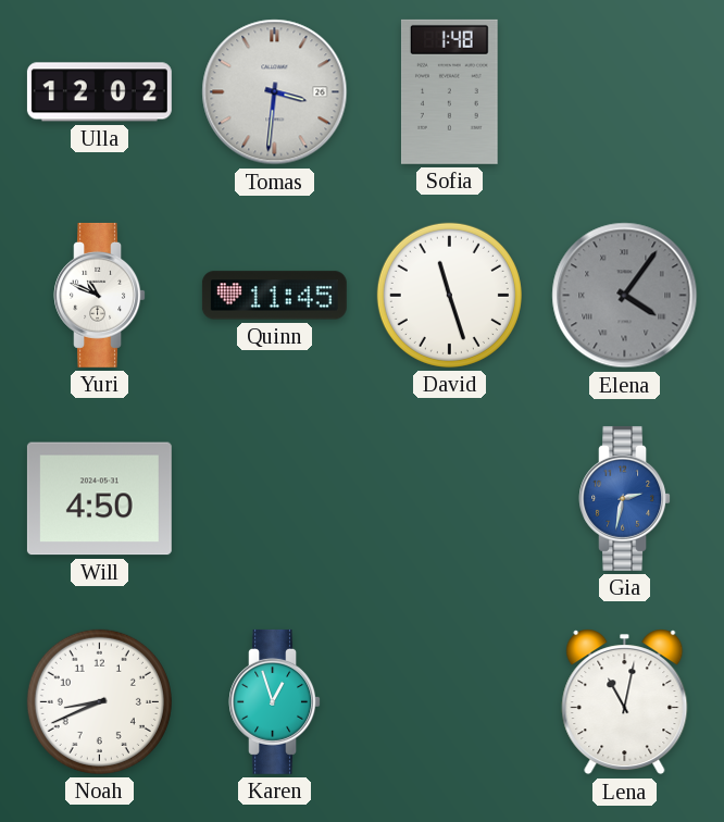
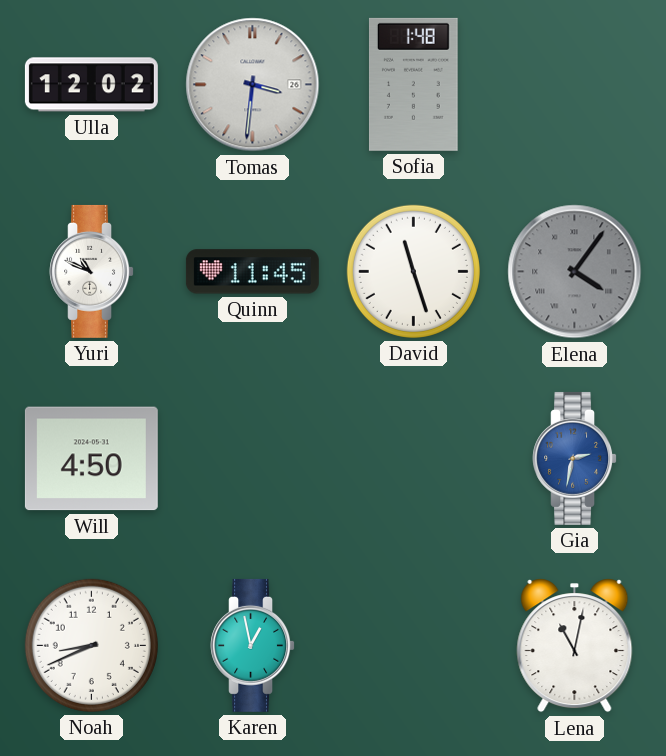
Karen: 12:57 -> 12:58 (253, 645)
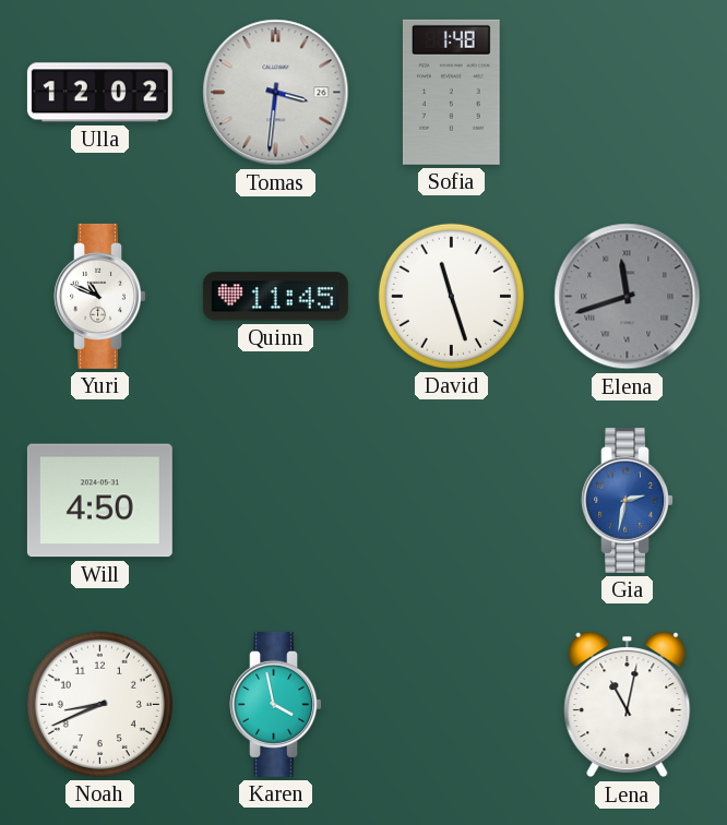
Elena: 4:06 -> 11:42 (628, 297)
Karen: 12:58 -> 3:58 (276, 704)
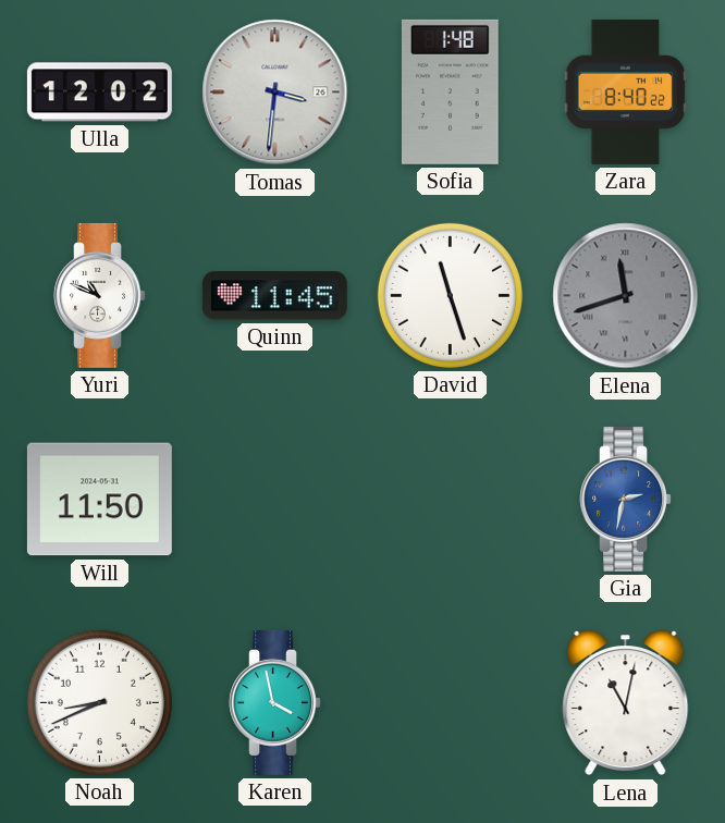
Zara: none -> 8:40 (626, 91)
Will: 4:50 -> 11:50 (99, 500)
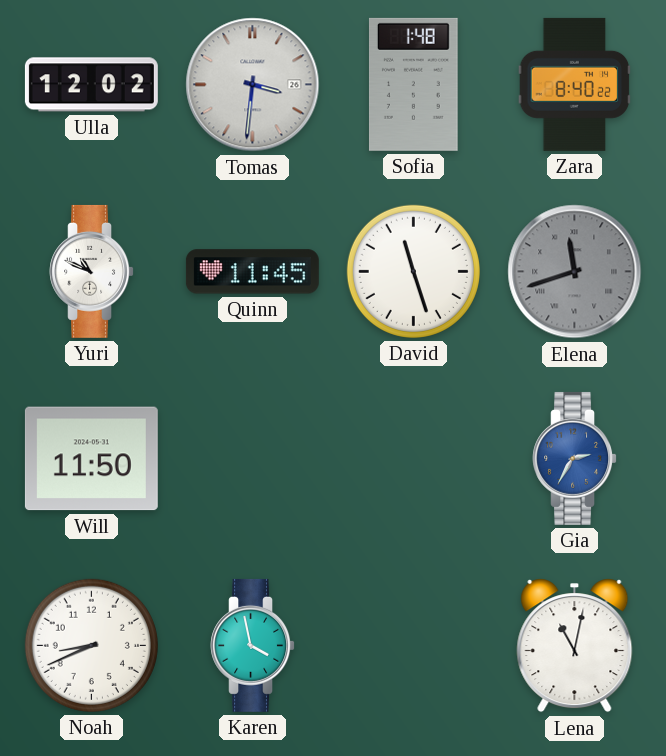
Gia: 2:32 -> 2:35 (575, 458)
